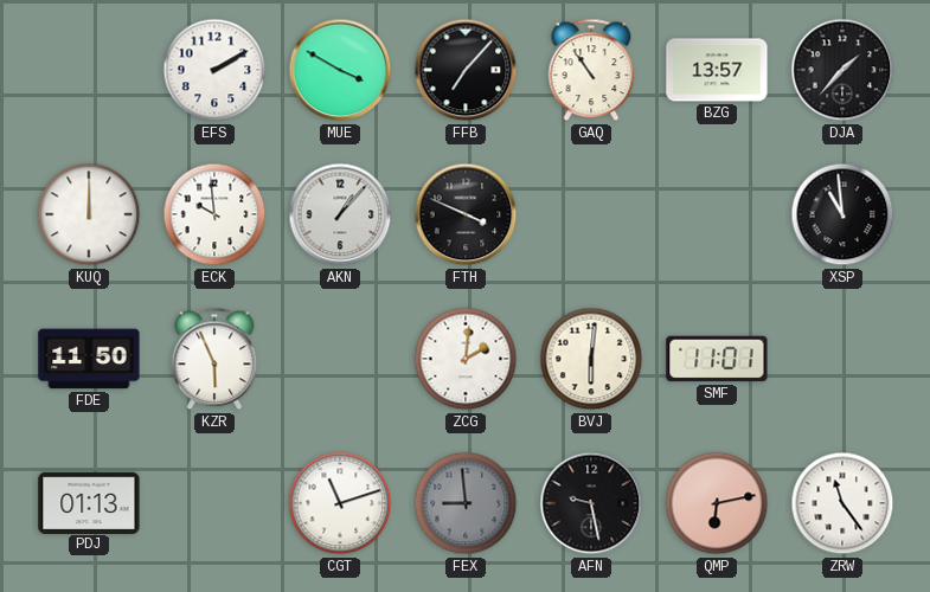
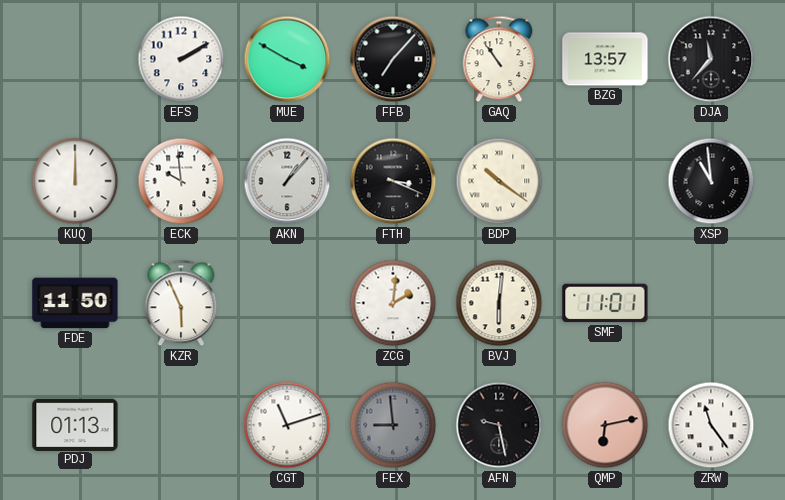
DJA: 1:37 -> 11:37 (711, 59)
FTH: 3:49 -> 3:19 (393, 181)
BDP: none -> 10:21 (499, 181)
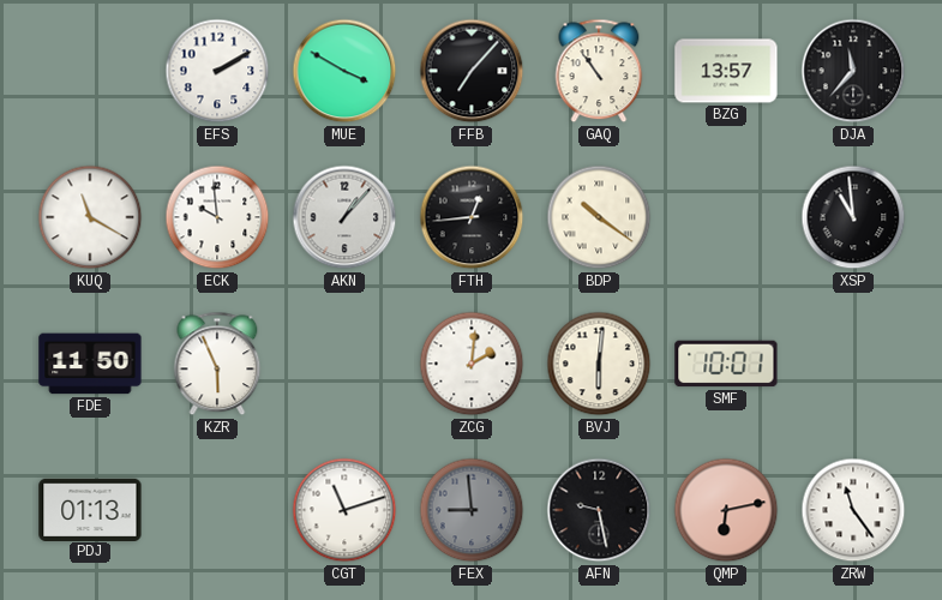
KUQ: 12:00 -> 11:20 (90, 217)
FTH: 3:19 -> 12:44 (472, 217)
SMF: 11:01 -> 10:01 (726, 364)
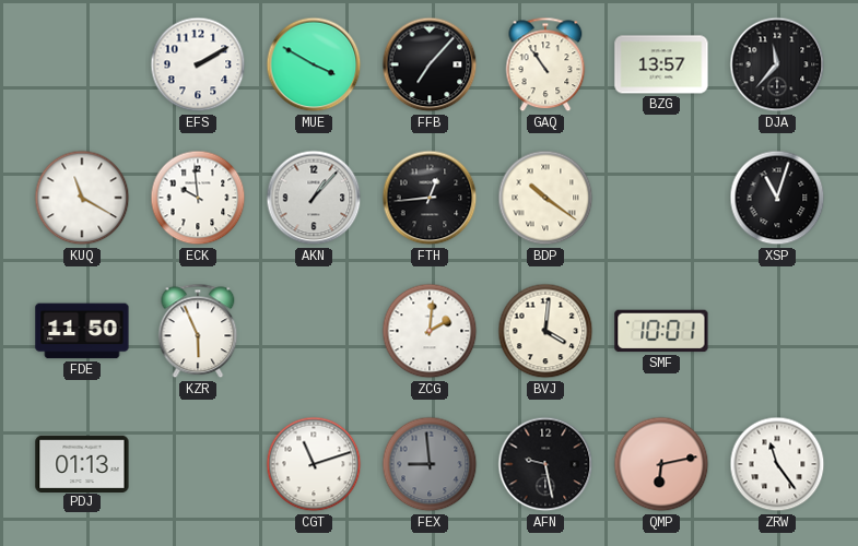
XSP: 10:59 -> 11:03 (777, 198)
BVJ: 6:01 -> 4:01 (545, 331)
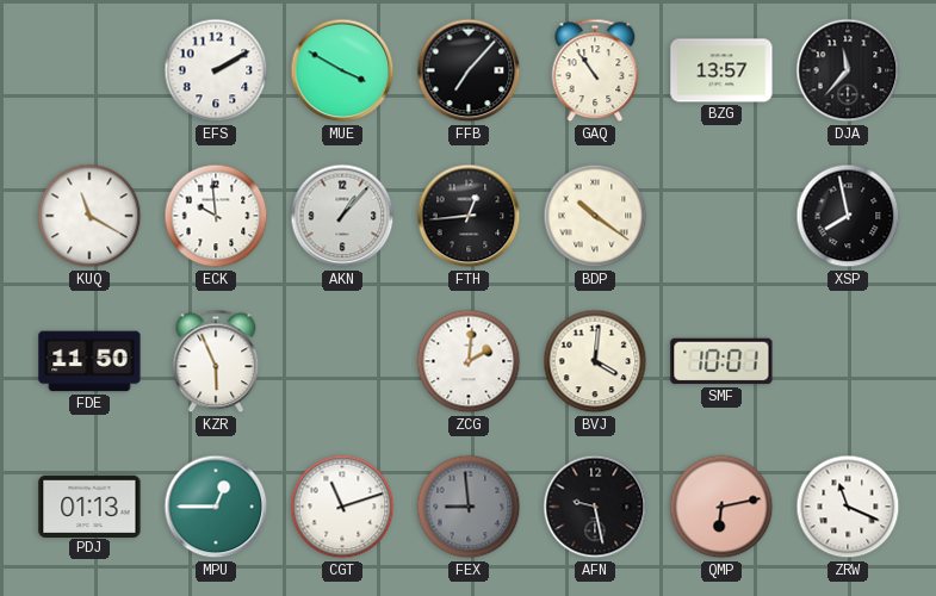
XSP: 11:03 -> 7:58 (848, 216)
MPU: none -> 12:45 (216, 507)
ZRW: 11:24 -> 11:19 (848, 507)
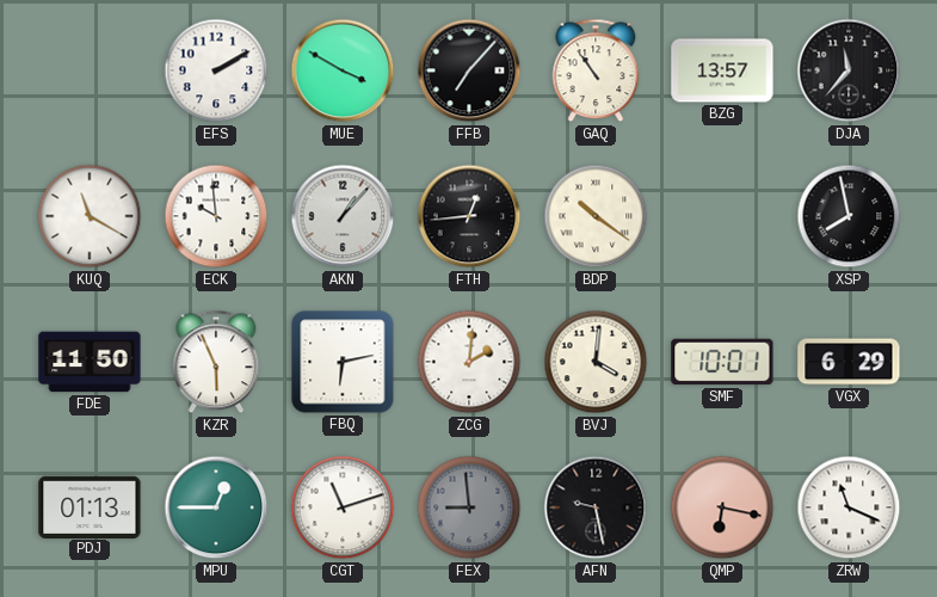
FBQ: none -> 6:13 (343, 362)
VGX: none -> 6:29 (849, 362)
QMP: 6:13 -> 6:17 (722, 507)
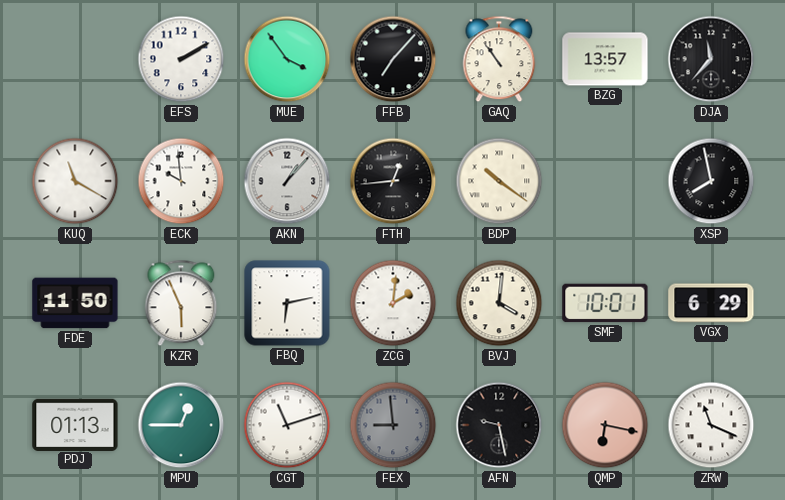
MUE: 3:50 -> 3:54 (287, 59)
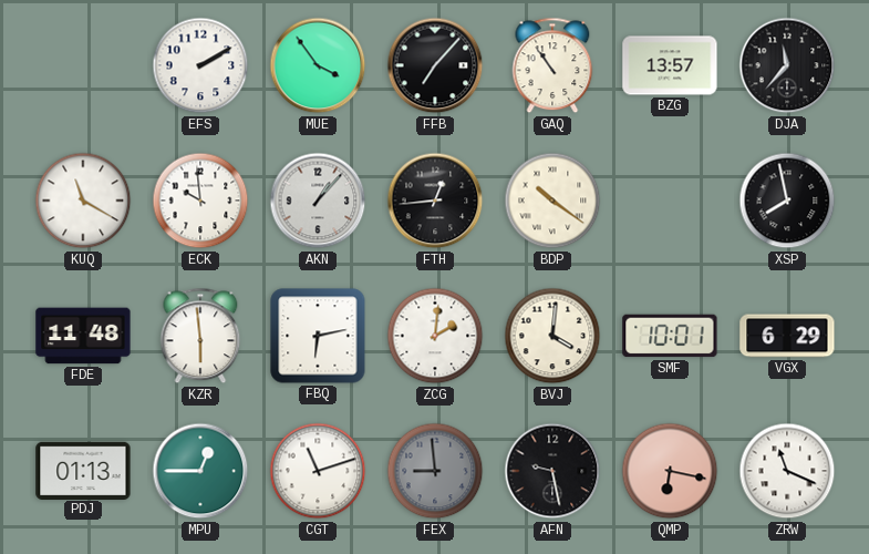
FDE: 11:50 -> 11:48 (83, 336)
KZR: 5:56 -> 5:59 (200, 336)
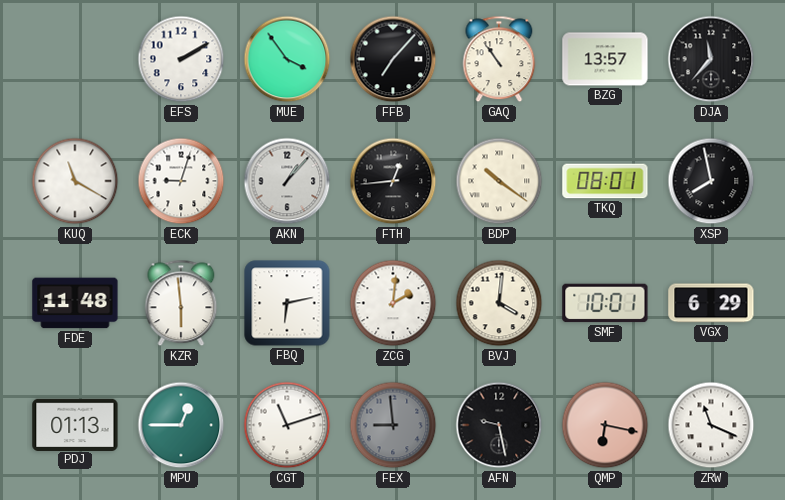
ECK: 9:59 -> 9:03 (181, 181)
TKQ: none -> 08:01 (605, 181)
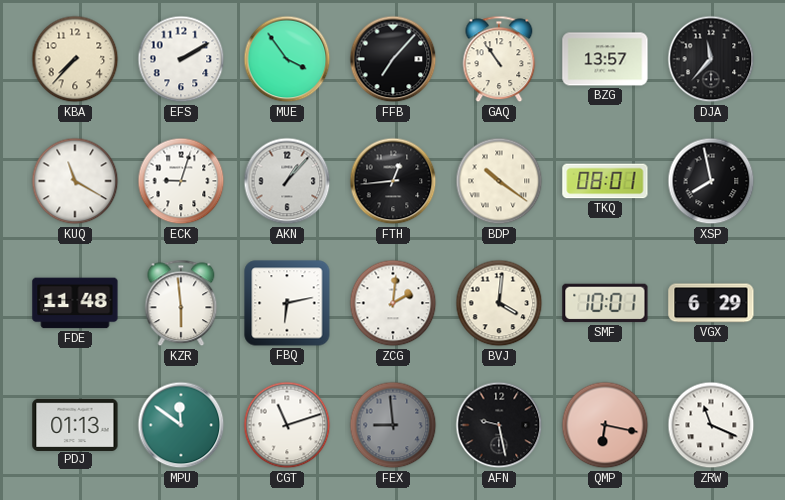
KBA: none -> 7:37 (75, 59)
MPU: 12:45 -> 11:51 (181, 425)
